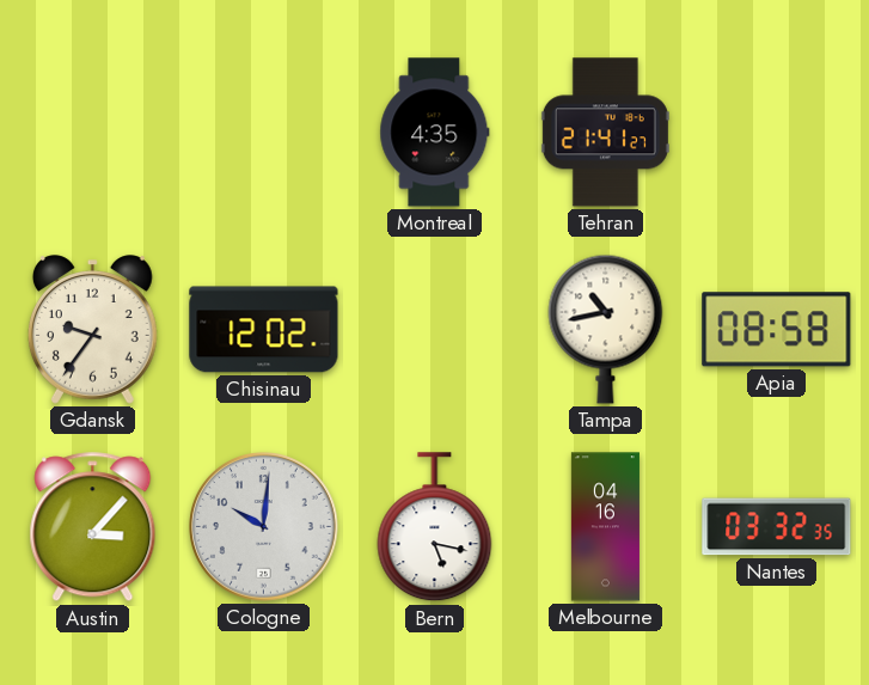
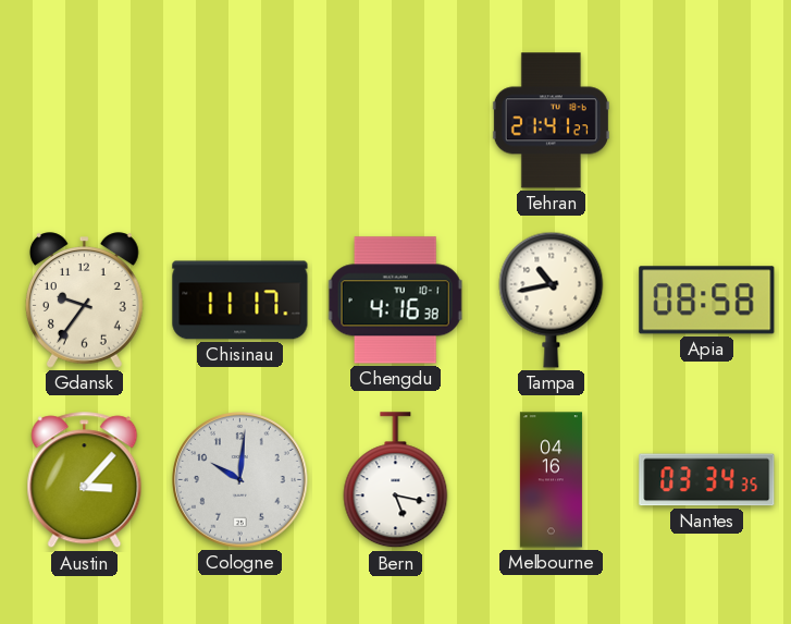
Montreal: 4:35 -> none (435, 133)
Chisinau: 12:02 -> 11:17 (240, 301)
Chengdu: none -> 4:16 (395, 301)
Nantes: 03:32 -> 03:34 (707, 480)
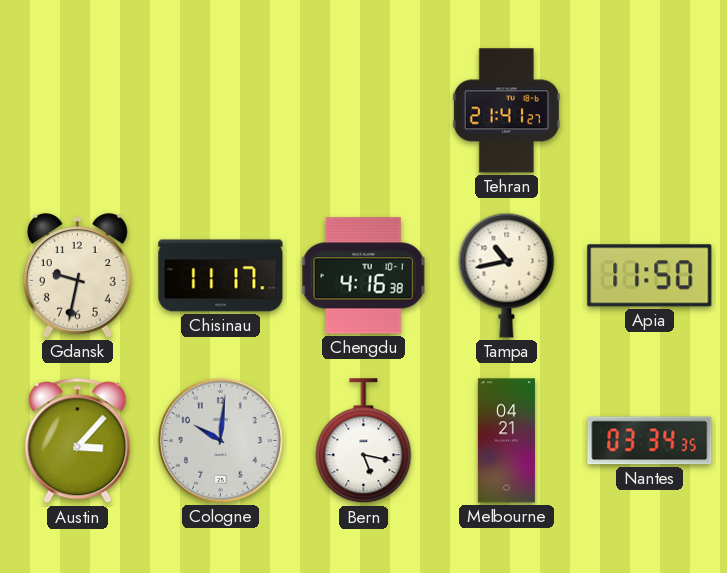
Gdansk: 9:36 -> 9:32 (78, 276)
Apia: 08:58 -> 11:50 (650, 276)
Melbourne: 04:16 -> 04:21 (506, 441)
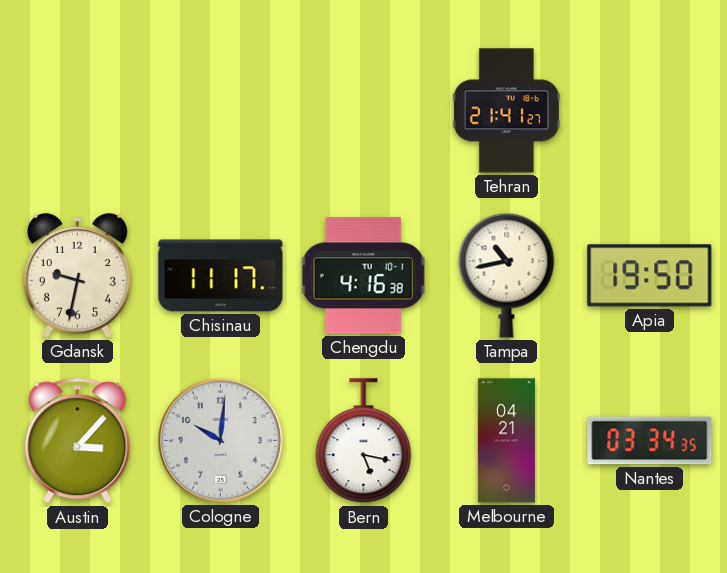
Apia: 11:50 -> 19:50 (650, 276)
